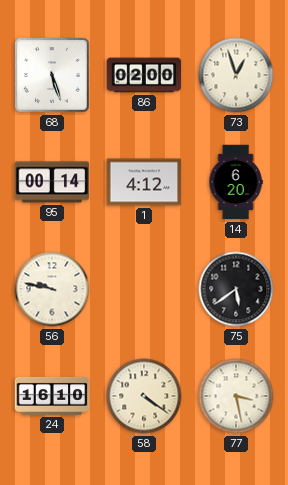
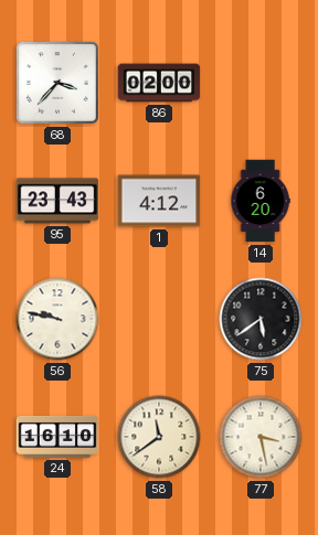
68: 5:27 -> 3:37 (59, 84)
73: 12:57 -> none (236, 75)
95: 00:14 -> 23:43 (57, 201)
58: 4:21 -> 11:39 (159, 437)
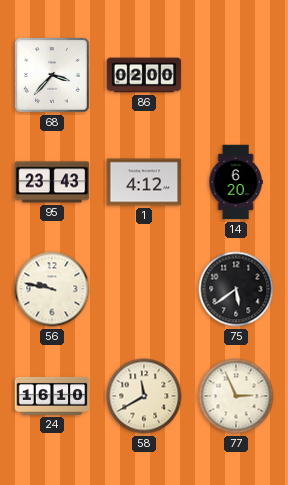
58: 11:39 -> 11:40 (144, 396)
77: 3:28 -> 2:56 (236, 396)
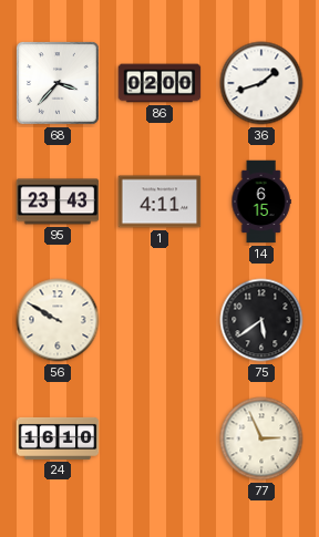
36: none -> 1:42 (261, 83)
1: 4:12 -> 4:11 (159, 202)
14: 6:20 -> 6:15 (261, 202)
56: 9:47 -> 9:50 (58, 320)
58: 11:40 -> none (144, 396)
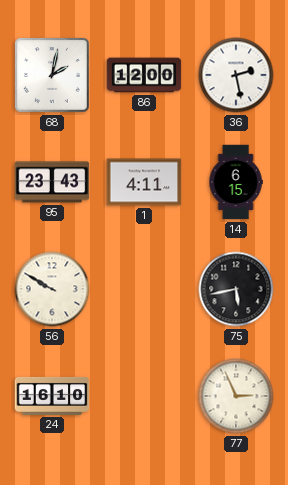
68: 3:37 -> 2:02 (53, 76)
86: 02:00 -> 12:00 (144, 75)
36: 1:42 -> 2:28 (236, 75)
75: 5:39 -> 5:43 (236, 289)
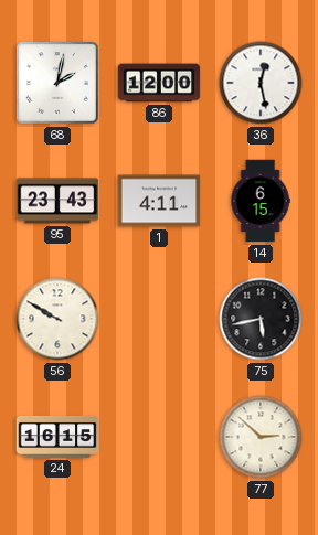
36: 2:28 -> 12:28 (261, 83)
24: 16:10 -> 16:15 (57, 437)
77: 2:56 -> 2:52 (261, 437)
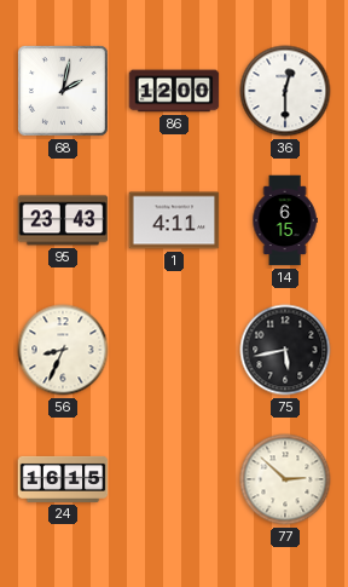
36: 12:28 -> 12:30 (285, 91)
56: 9:50 -> 8:34 (63, 350)
